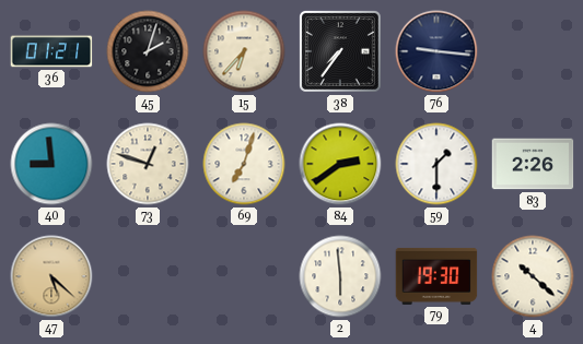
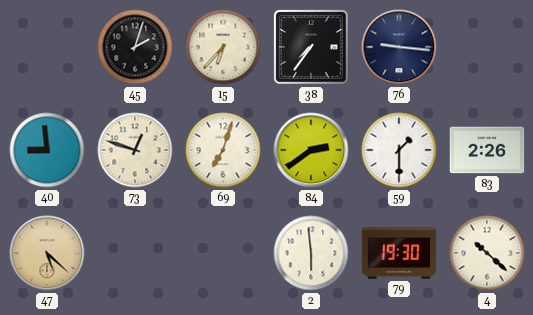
36: 01:21 -> none (51, 51)
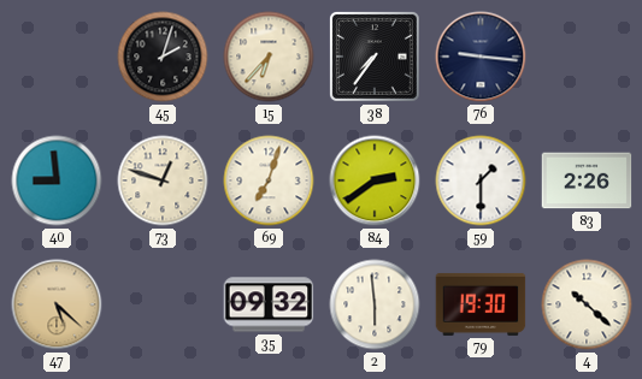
35: none -> 09:32 (269, 304)
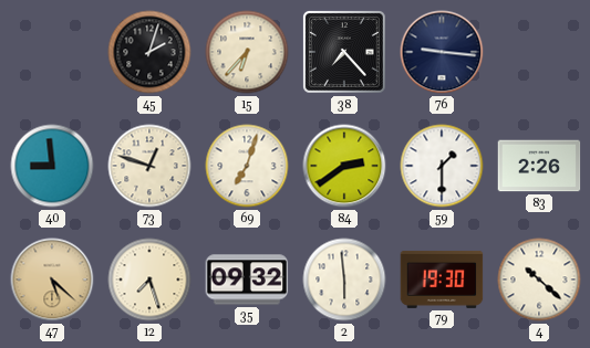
38: 7:36 -> 7:23 (344, 52)
12: none -> 7:27 (149, 280)
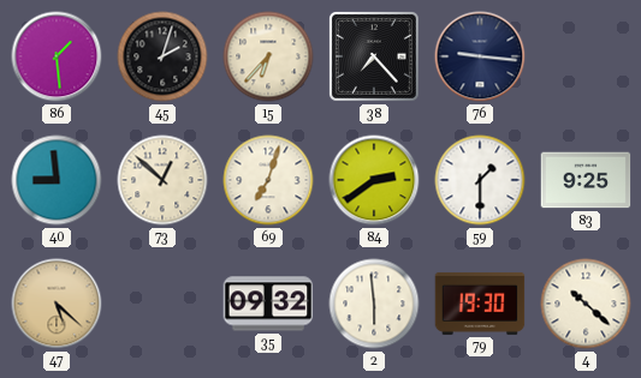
86: none -> 1:29 (57, 56)
73: 12:48 -> 12:52 (162, 180)
83: 2:26 -> 9:25 (586, 180)
12: 7:27 -> none (149, 280)
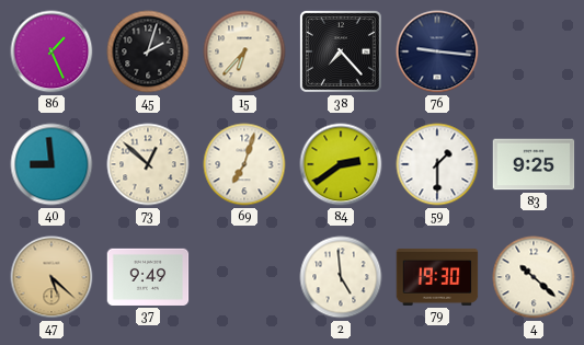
86: 1:29 -> 1:26 (51, 51)
37: none -> 9:49 (148, 277)
35: 09:32 -> none (268, 304)
2: 5:59 -> 4:59 (341, 277)
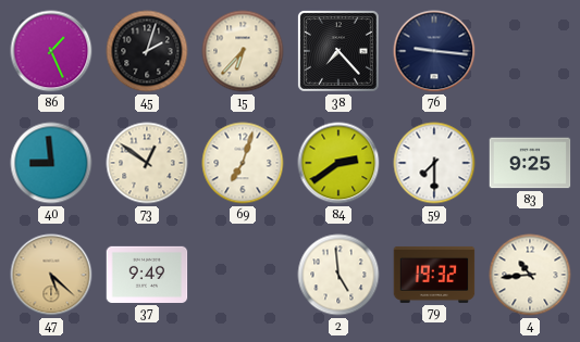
73: 12:52 -> 12:51 (147, 163)
59: 1:30 -> 7:30 (434, 163)
79: 19:30 -> 19:32 (434, 275)
4: 10:22 -> 10:44 (530, 275)
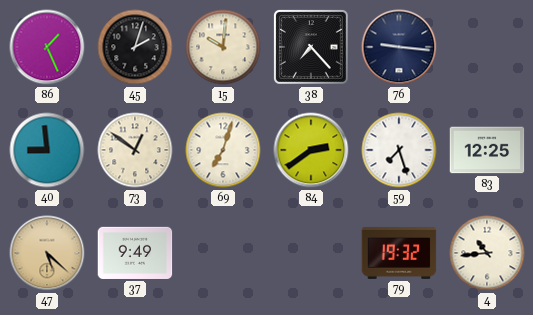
15: 6:37 -> 10:01 (223, 47)
59: 7:30 -> 7:27 (399, 150)
83: 9:25 -> 12:25 (487, 150)
2: 4:59 -> none (338, 275)
